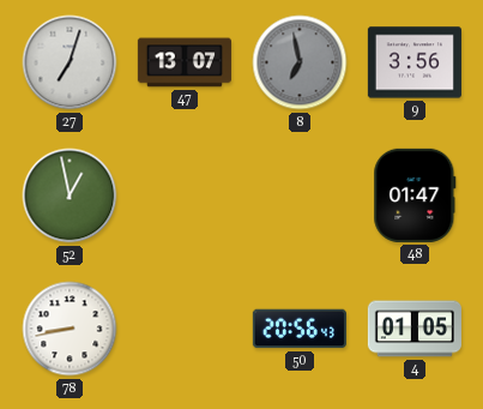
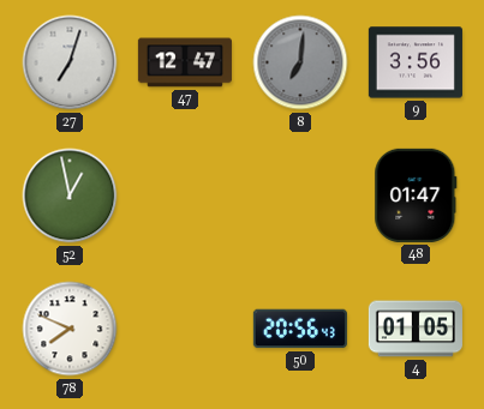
47: 13:07 -> 12:47 (185, 62)
8: 6:58 -> 7:01 (300, 62)
78: 8:43 -> 7:49 (70, 329)
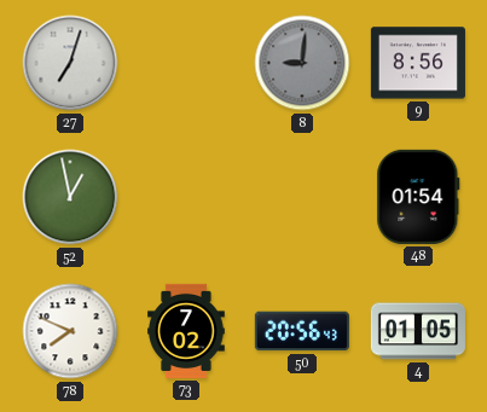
47: 12:47 -> none (185, 62)
8: 7:01 -> 9:01 (302, 63)
9: 3:56 -> 8:56 (418, 63)
48: 01:47 -> 01:54 (418, 197)
73: none -> 7:02 (187, 331)
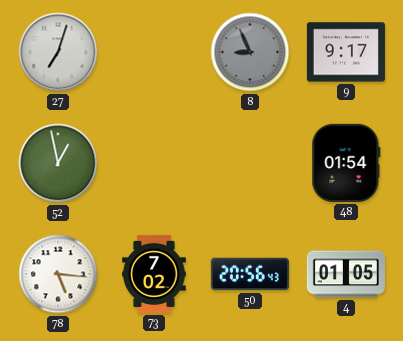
8: 9:01 -> 8:56 (250, 52)
9: 8:56 -> 9:17 (346, 52)
78: 7:49 -> 5:16 (58, 274)
